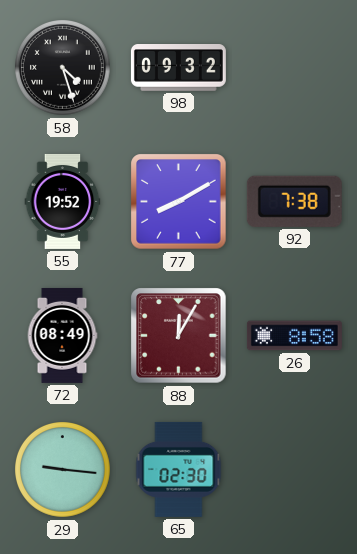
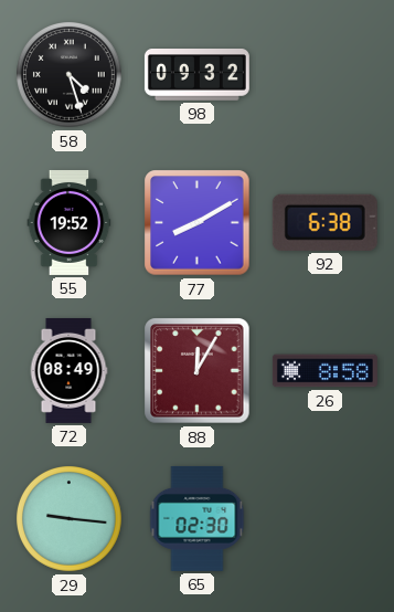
92: 7:38 -> 6:38 (324, 222)
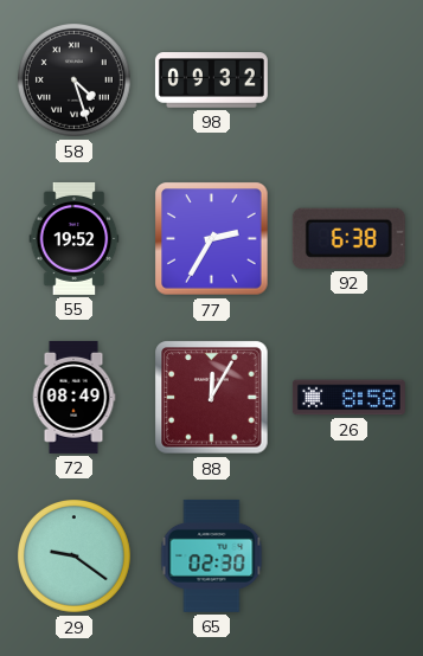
77: 8:10 -> 2:35 (212, 239)
29: 9:16 -> 9:21 (75, 557)
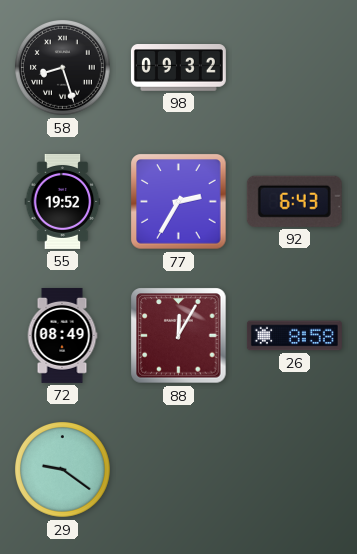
58: 4:27 -> 8:27 (63, 68)
92: 6:38 -> 6:43 (294, 201)
65: 02:30 -> none (212, 555)
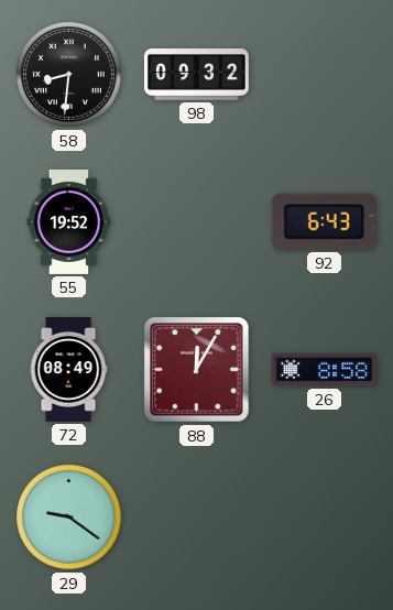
58: 8:27 -> 8:31 (69, 75)
77: 2:35 -> none (179, 202)
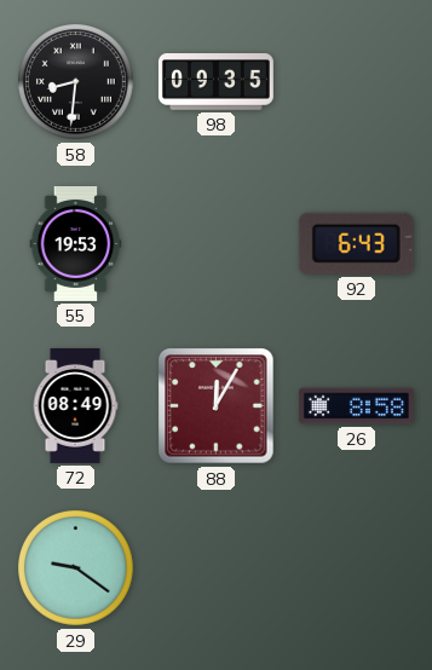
98: 09:32 -> 09:35 (215, 82)
55: 19:52 -> 19:53 (76, 243)
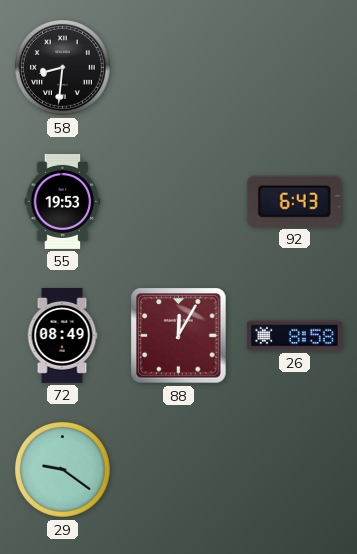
98: 09:35 -> none (215, 82)
